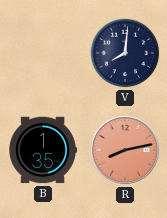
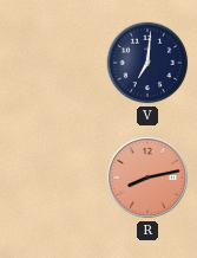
V: 8:01 -> 7:01 (147, 63)
B: 1:35 -> none (43, 150)
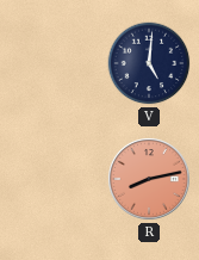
V: 7:01 -> 5:01 (149, 63)
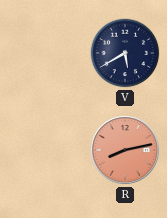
V: 5:01 -> 5:40 (125, 53)
